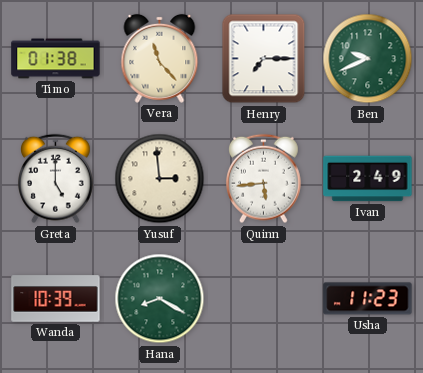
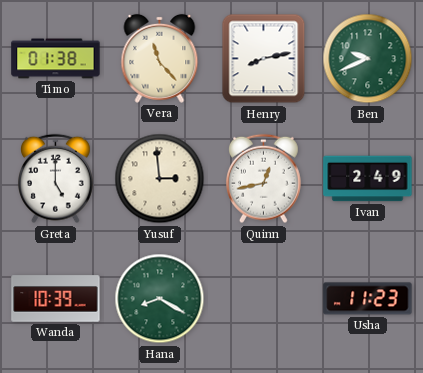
Henry: 7:15 -> 8:13 (264, 59)
Quinn: 5:44 -> 12:43 (264, 179)
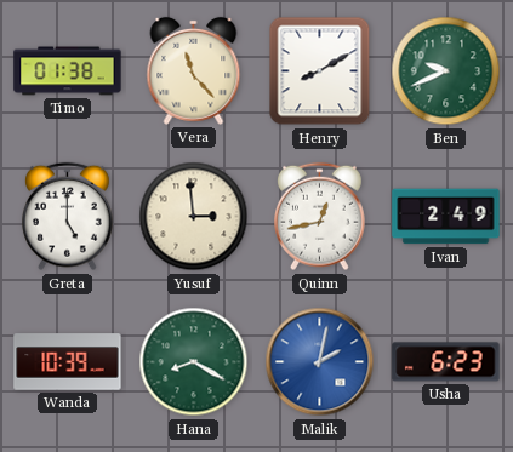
Henry: 8:13 -> 8:10 (320, 71)
Malik: none -> 2:02 (320, 362)
Usha: 11:23 -> 6:23 (446, 362)
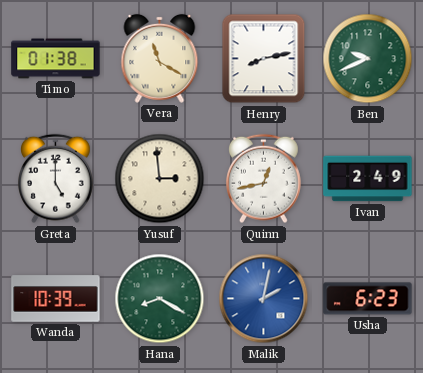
Vera: 11:23 -> 11:20 (160, 58)
Henry: 8:10 -> 8:13 (264, 59)
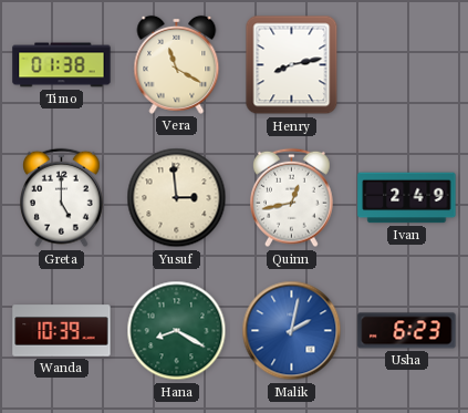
Ben: 9:41 -> none (368, 59)
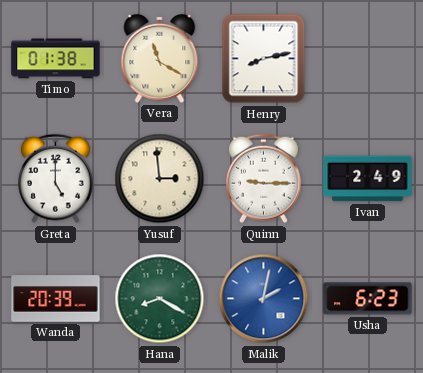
Quinn: 12:43 -> 9:15 (264, 179)
Wanda: 10:39 -> 20:39 (56, 299)
